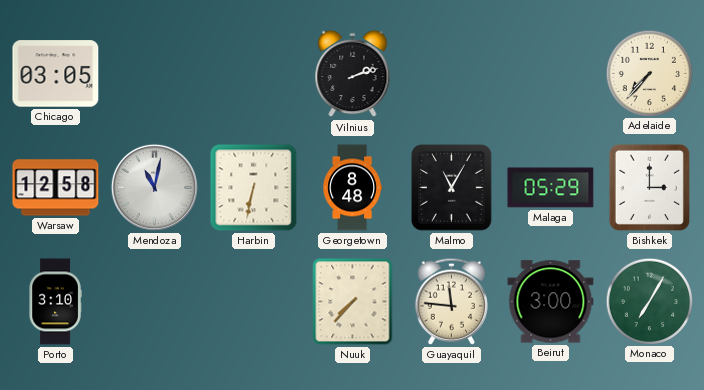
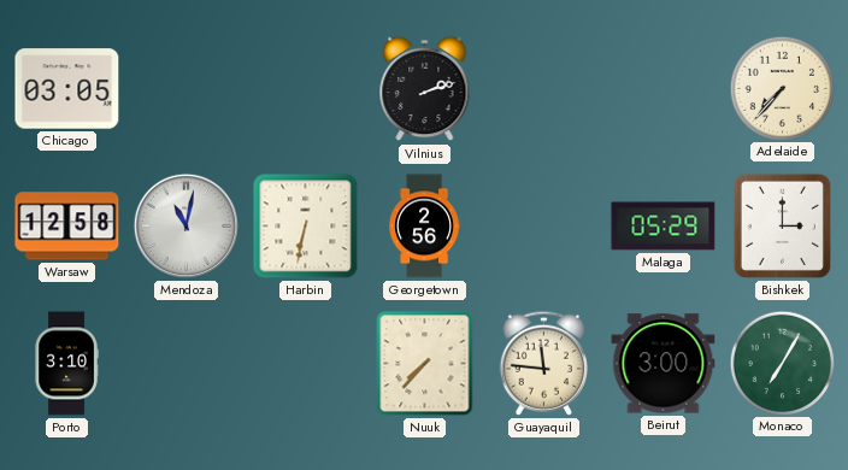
Georgetown: 8:48 -> 2:56 (424, 227)
Malmo: 11:05 -> none (452, 188)
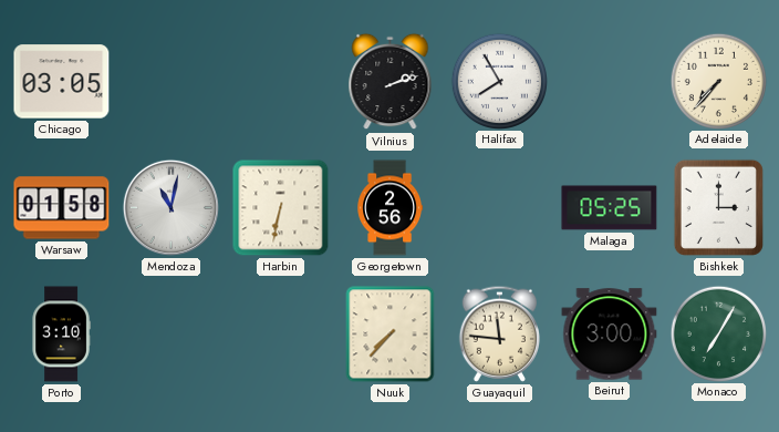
Halifax: none -> 7:55 (499, 81)
Warsaw: 12:58 -> 01:58 (62, 208)
Malaga: 05:29 -> 05:25 (610, 208)
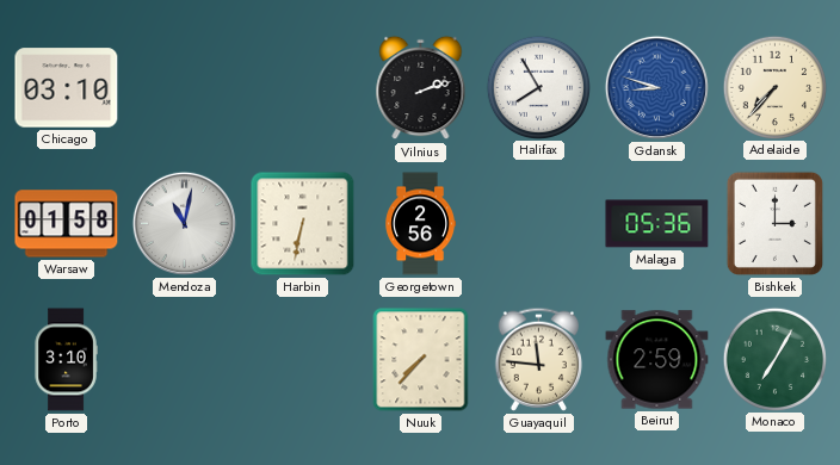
Chicago: 03:05 -> 03:10 (67, 88)
Gdansk: none -> 8:48 (656, 87)
Malaga: 05:25 -> 05:36 (657, 224)
Beirut: 3:00 -> 2:59 (657, 360)
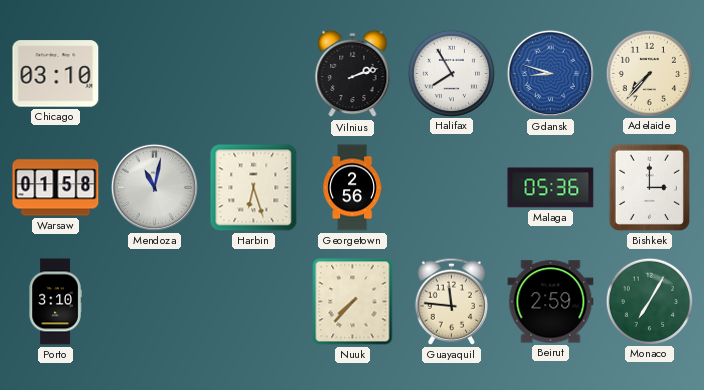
Harbin: 6:32 -> 6:27 (254, 188)
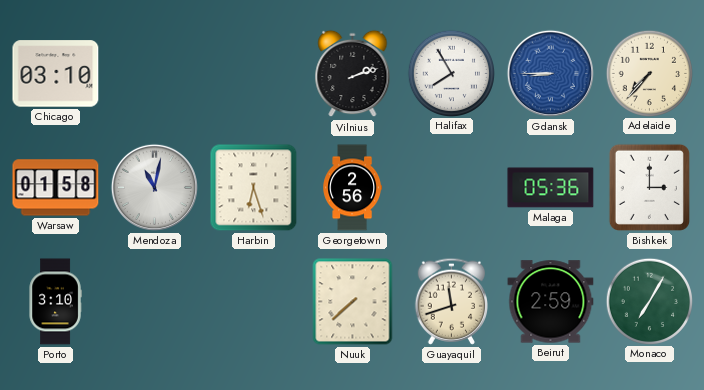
Gdansk: 8:48 -> 8:45 (550, 73)
Nuuk: 7:37 -> 7:38 (353, 302)
Guayaquil: 11:46 -> 11:42 (451, 301)
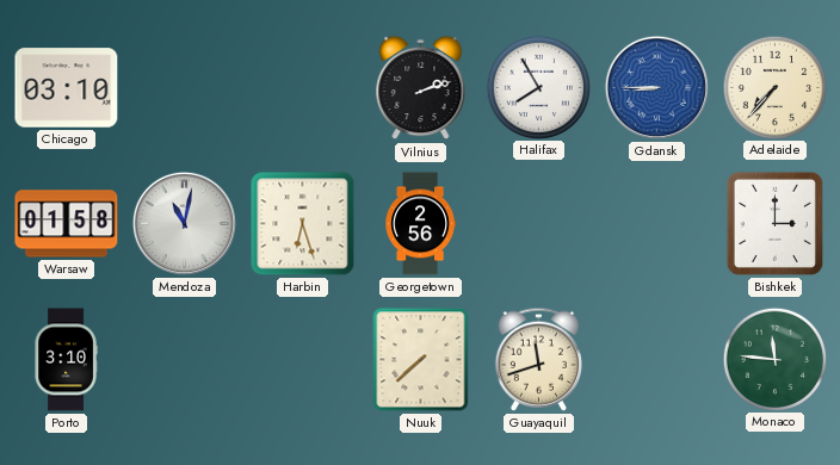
Malaga: 05:36 -> none (551, 188)
Beirut: 2:59 -> none (551, 302)
Monaco: 7:05 -> 11:46 (774, 359)
